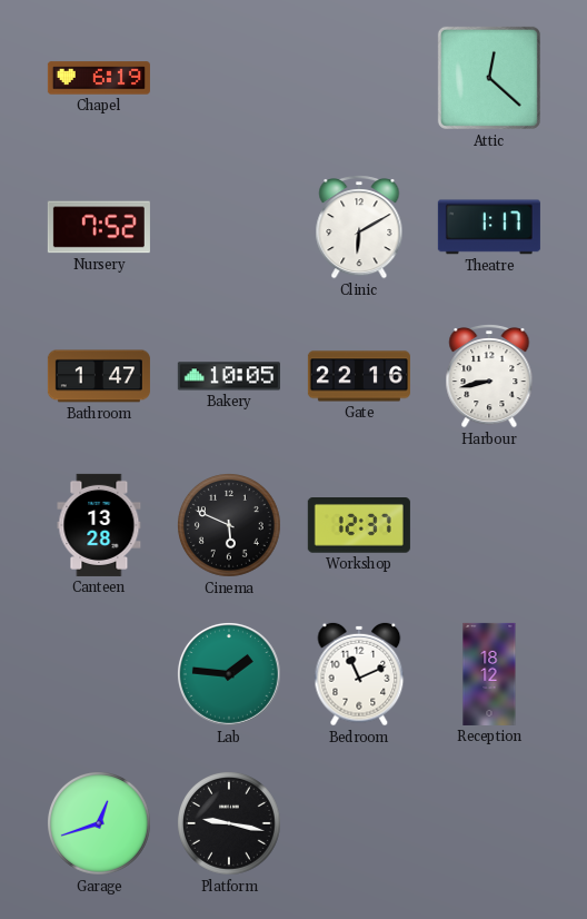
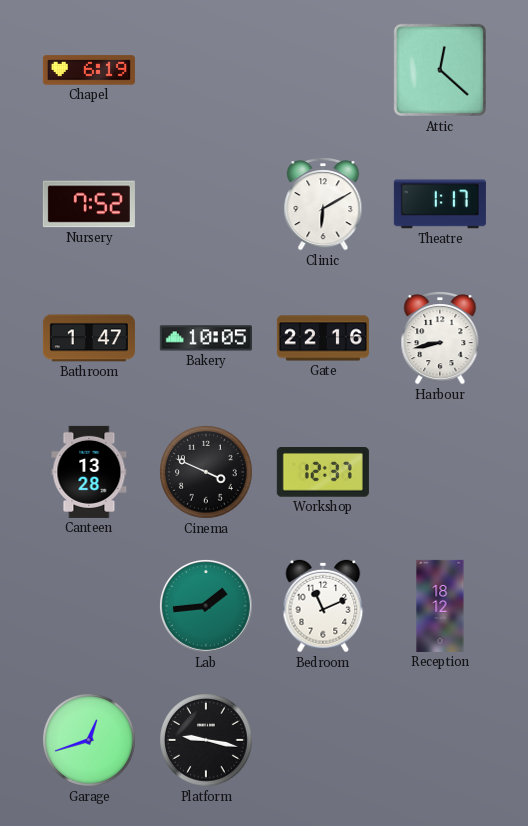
Cinema: 5:49 -> 3:49 (207, 473)
Lab: 1:46 -> 1:44 (206, 606)
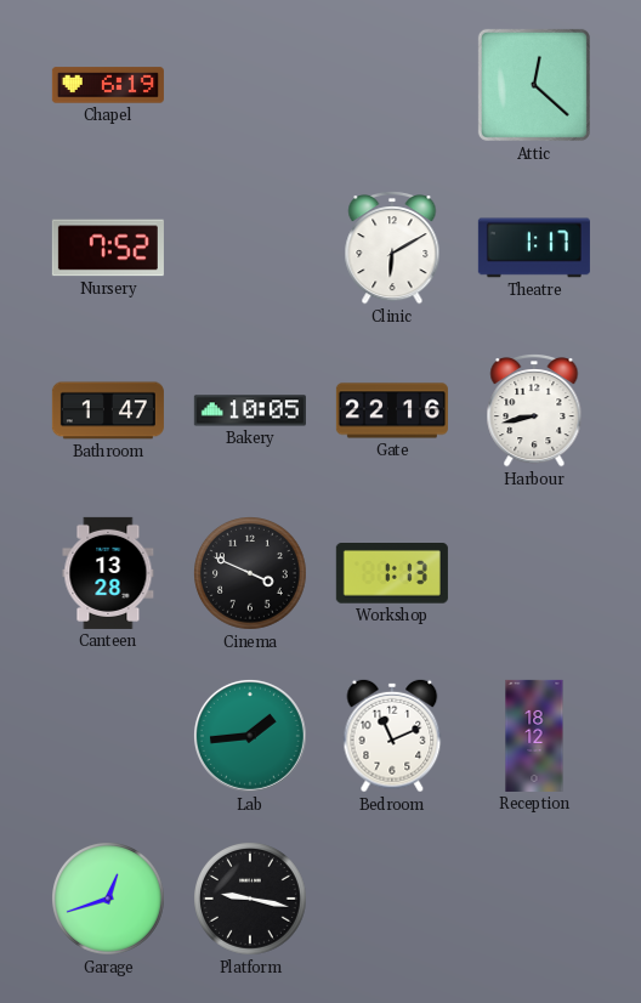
Workshop: 12:37 -> 1:13 (392, 574)
